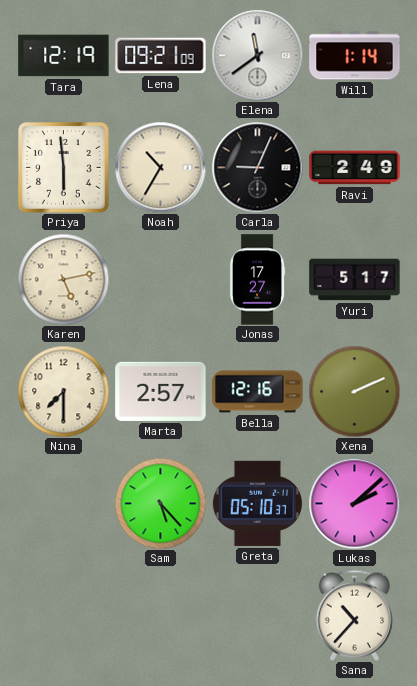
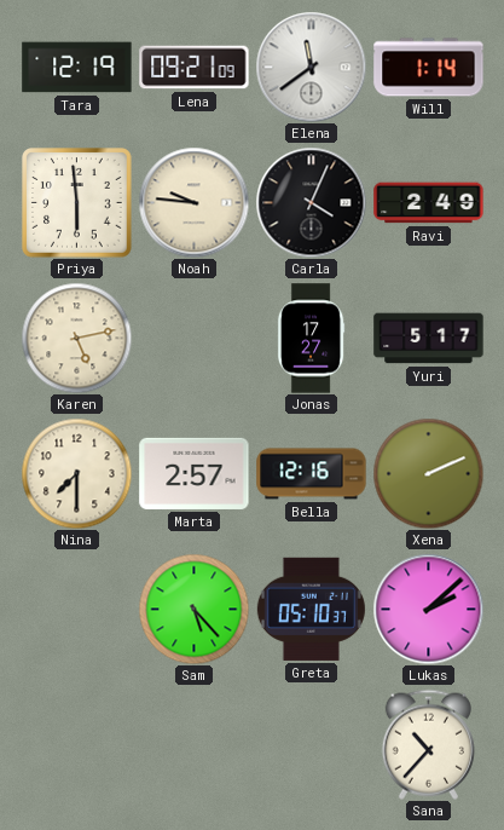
Noah: 10:35 -> 9:46 (193, 202)
Carla: 9:04 -> 4:04 (311, 202)
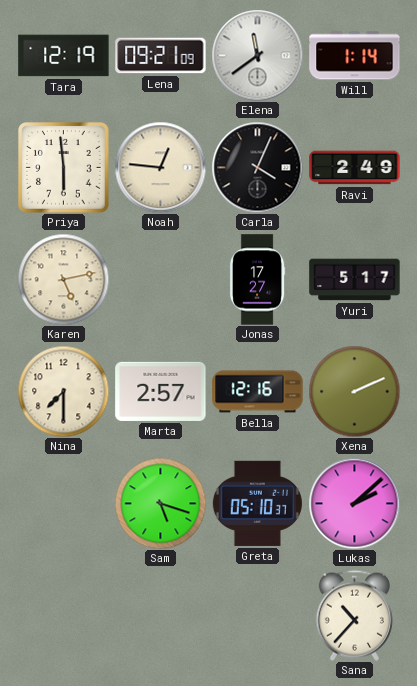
Noah: 9:46 -> 12:46 (160, 167)
Sam: 5:23 -> 5:18 (160, 503)
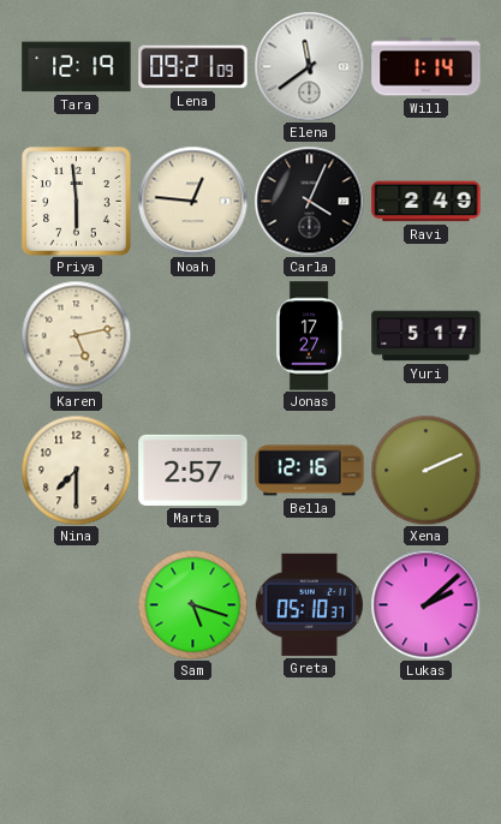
Sana: 10:37 -> none (354, 615)
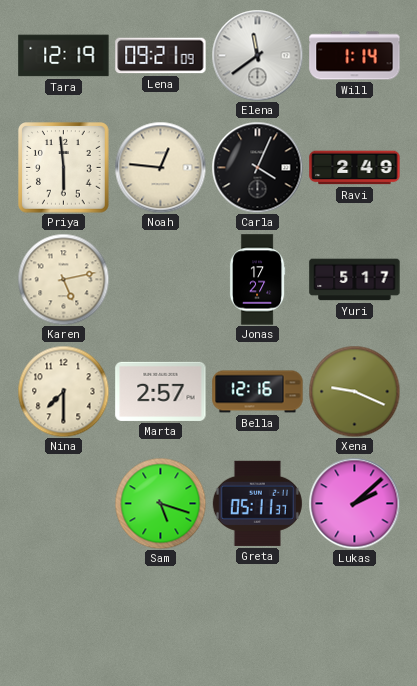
Xena: 2:11 -> 9:19 (354, 391)
Greta: 05:10 -> 05:11 (257, 503)
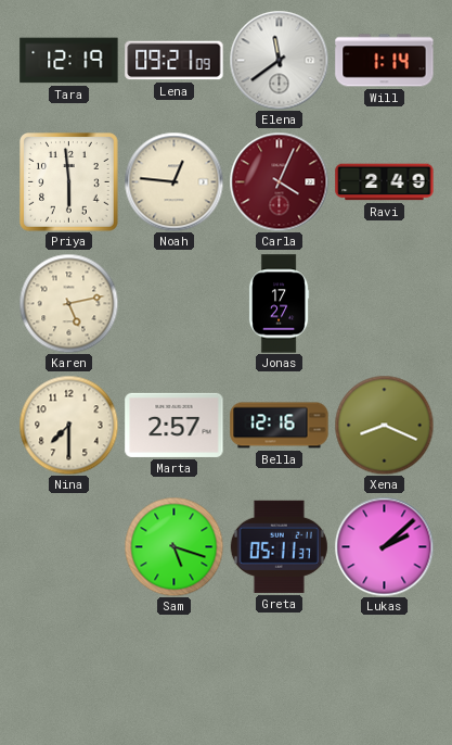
Carla dial: black -> burgundy (279, 181)
Yuri: 5:17 -> none (355, 280)
Xena: 9:19 -> 8:19 (384, 425)
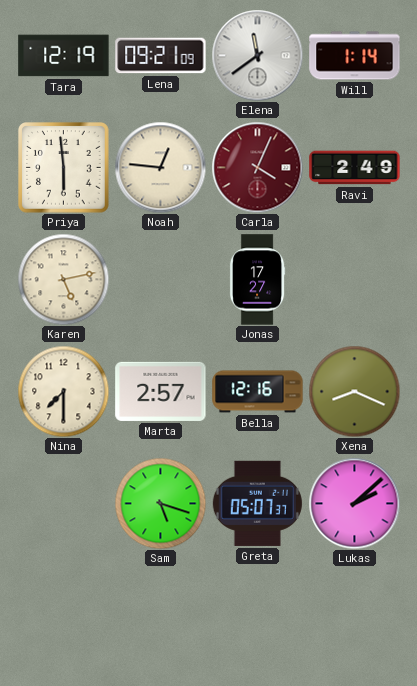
Greta: 05:11 -> 05:07 (257, 503)
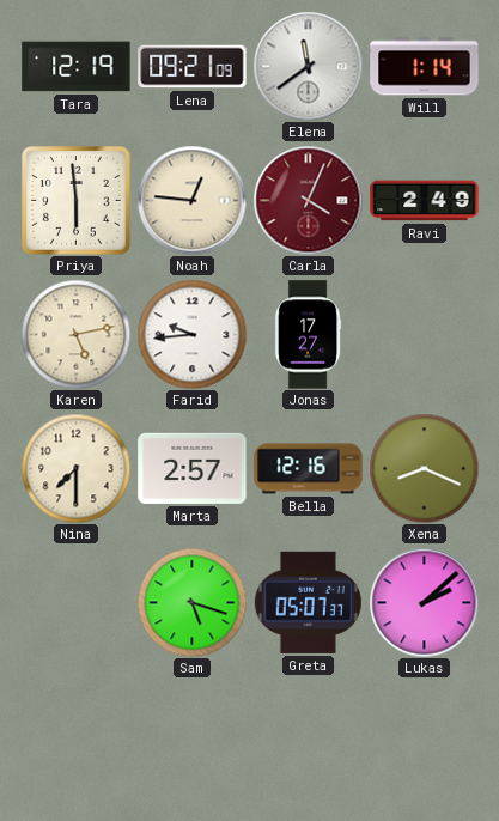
Farid: none -> 9:44 (191, 334)
